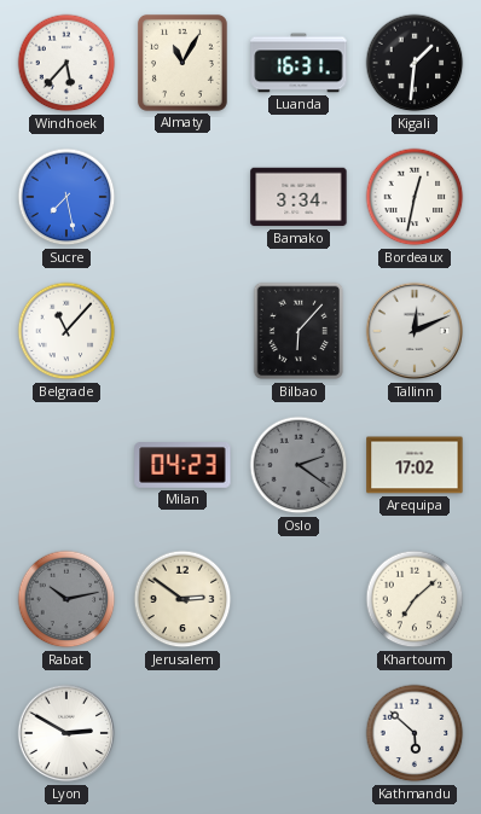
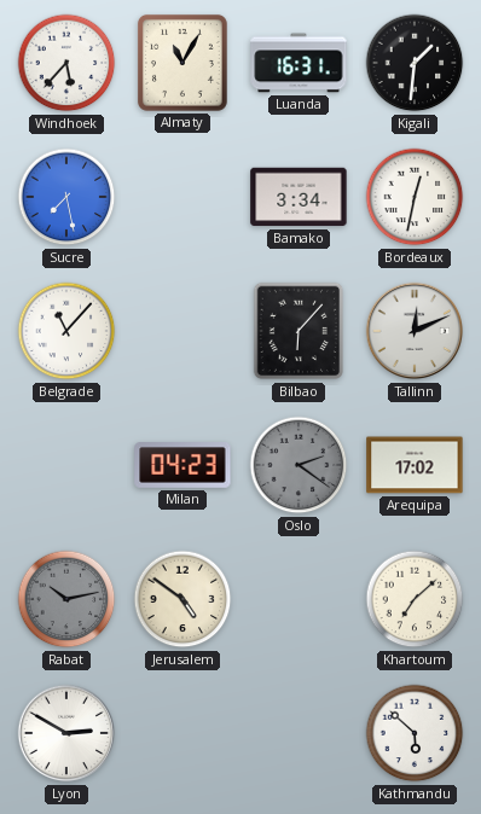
Jerusalem: 2:51 -> 4:51 (182, 599)
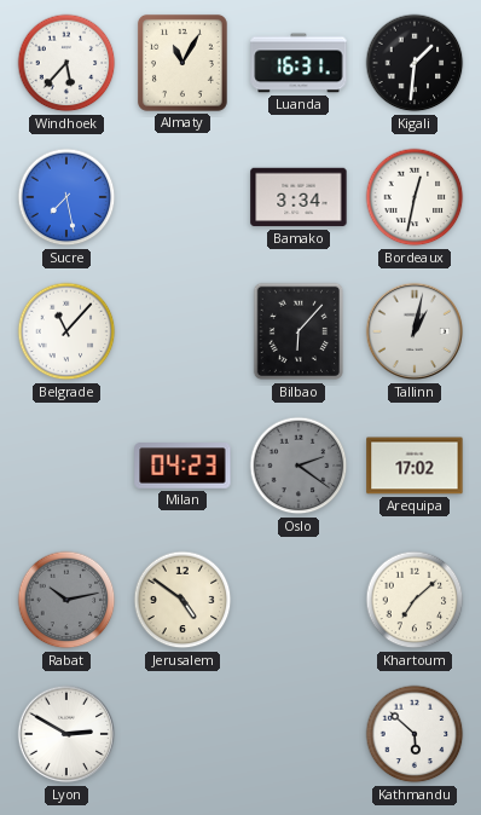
Tallinn: 12:11 -> 1:02 (415, 331)
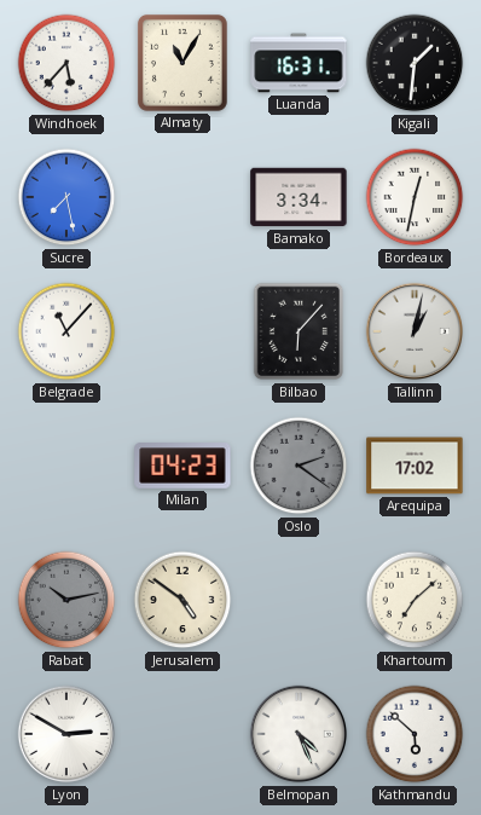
Belmopan: none -> 4:26 (299, 734)
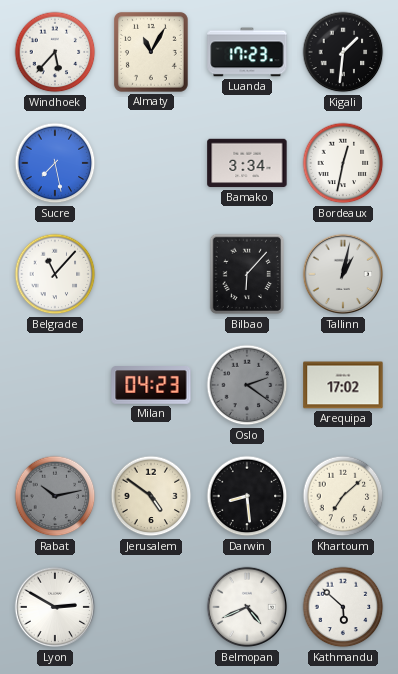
Luanda: 16:31 -> 17:23 (247, 52)
Darwin: none -> 8:29 (247, 496)
Belmopan: 4:26 -> 4:41 (247, 607)
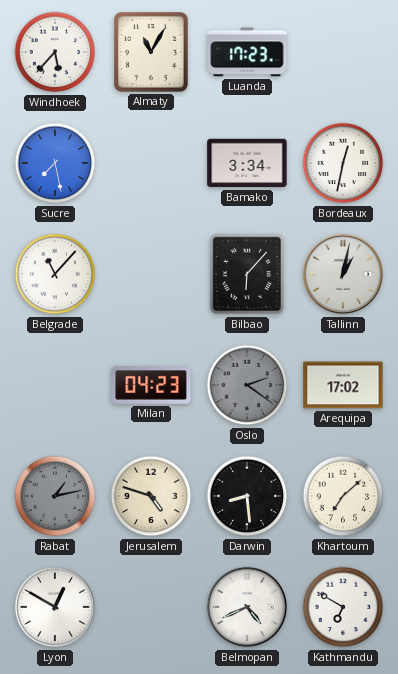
Kigali: 1:31 -> none (343, 52)
Rabat: 10:13 -> 1:13 (55, 496)
Jerusalem: 4:51 -> 4:48 (151, 496)
Lyon: 2:50 -> 12:50 (55, 607)
Kathmandu: 5:52 -> 6:50 (343, 607)
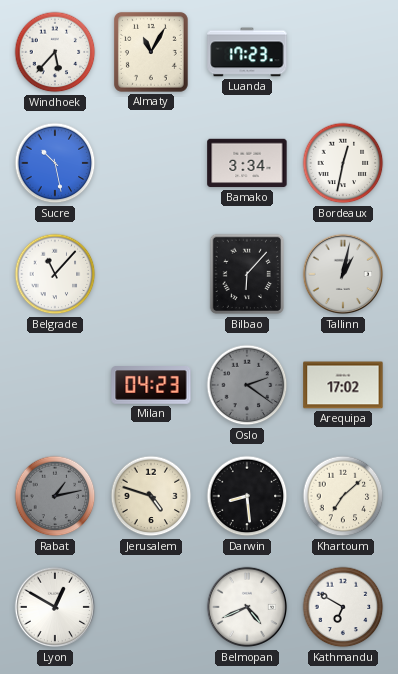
Sucre: 7:28 -> 10:28 (55, 163)
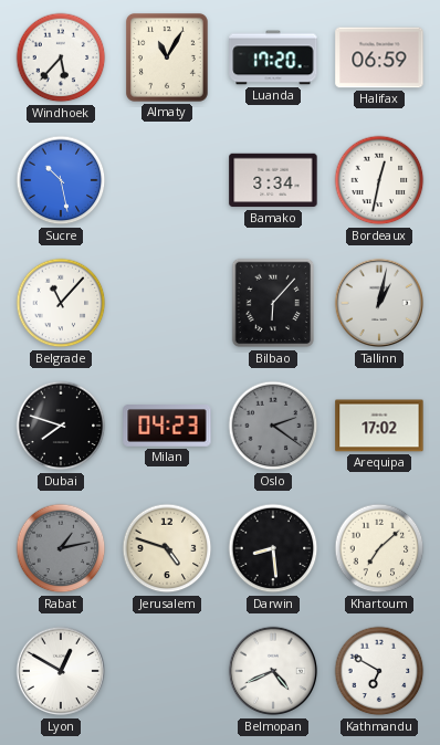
Luanda: 17:23 -> 17:20 (273, 57)
Halifax: none -> 06:59 (379, 57)
Dubai: none -> 7:48 (61, 426)
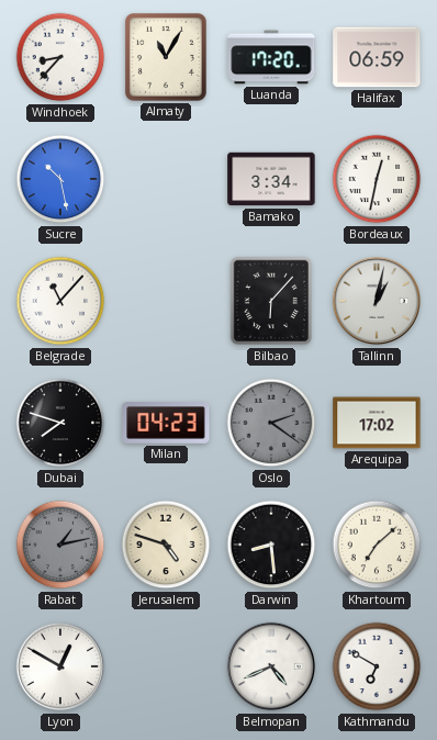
Windhoek: 5:37 -> 8:37 (60, 57)
